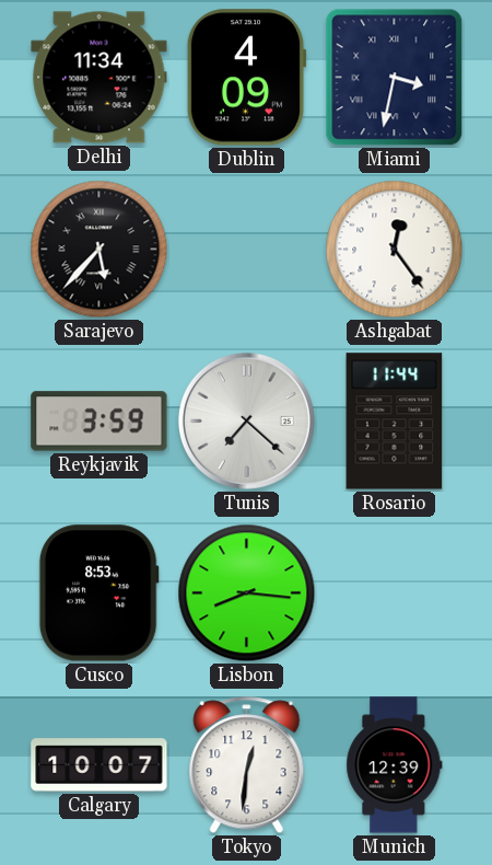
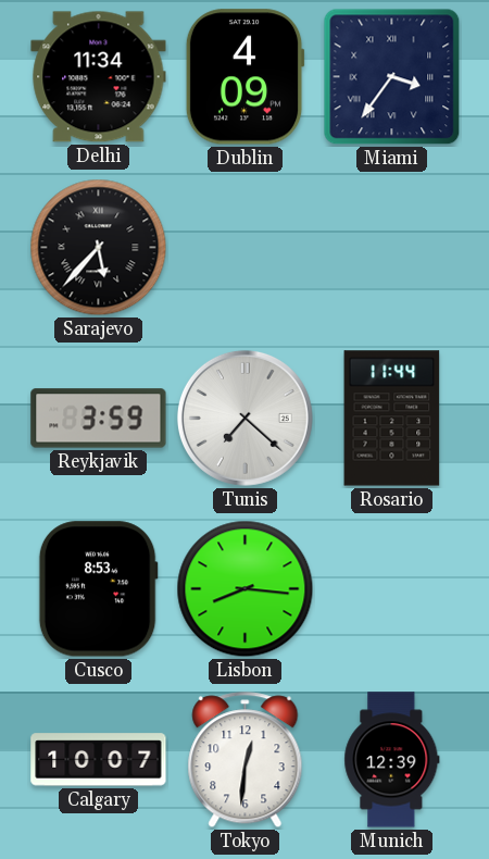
Miami: 3:32 -> 3:36 (392, 77)
Ashgabat: 12:24 -> none (395, 250)
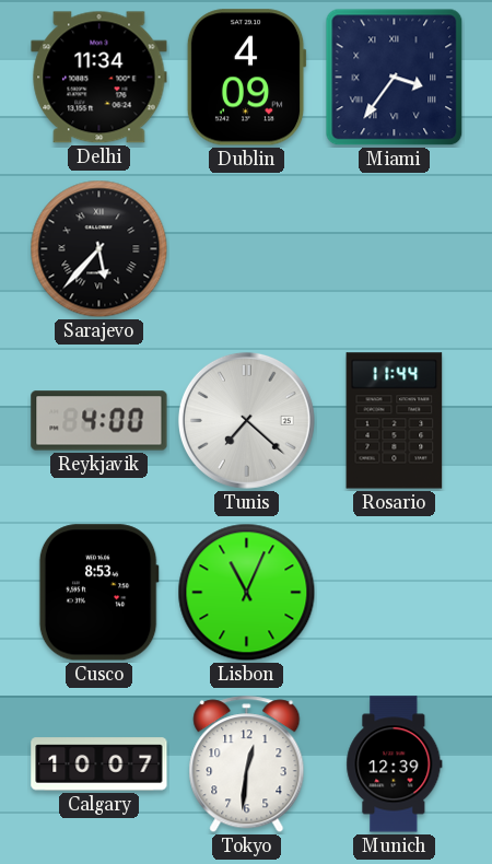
Reykjavik: 3:59 -> 4:00 (99, 421)
Lisbon: 8:16 -> 11:04 (247, 593)
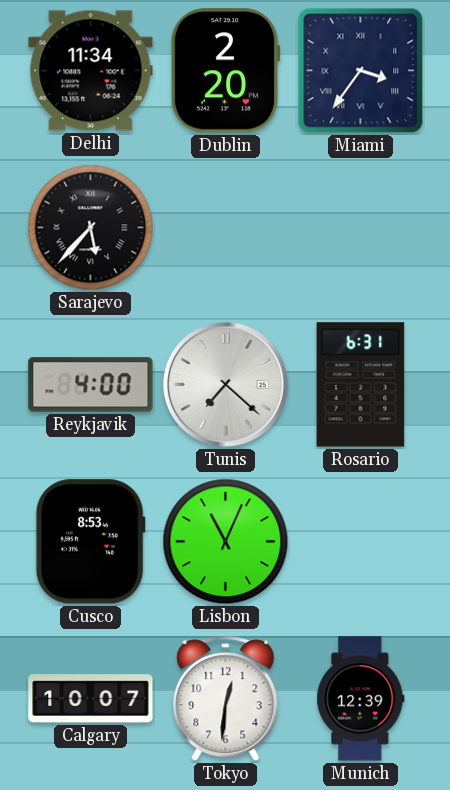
Dublin: 4:09 -> 2:20 (225, 71)
Rosario: 11:44 -> 6:31 (361, 385)
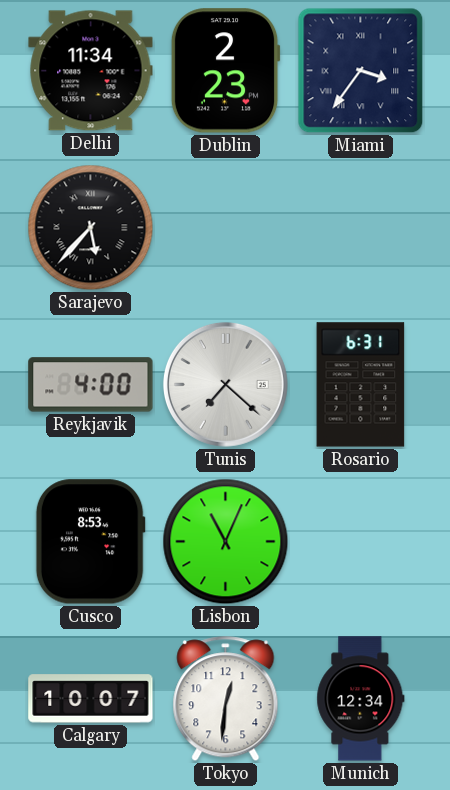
Dublin: 2:20 -> 2:23 (225, 71)
Munich: 12:39 -> 12:34 (361, 699)
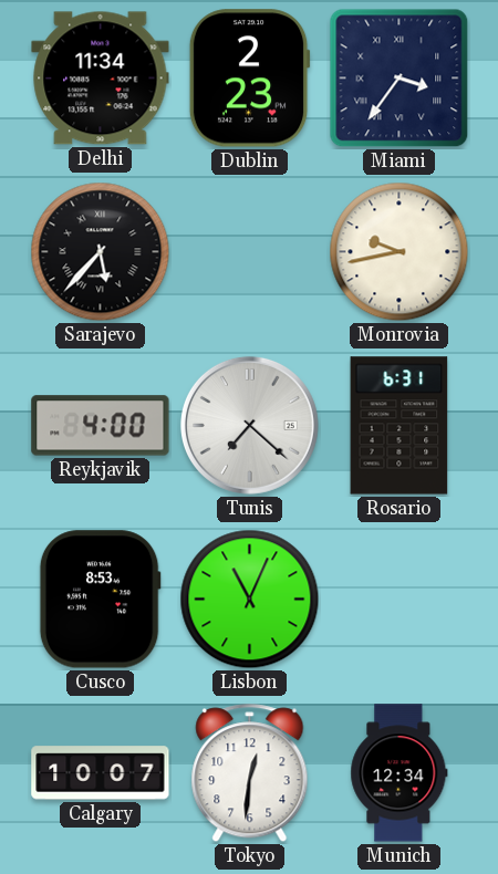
Monrovia: none -> 9:43 (400, 252)
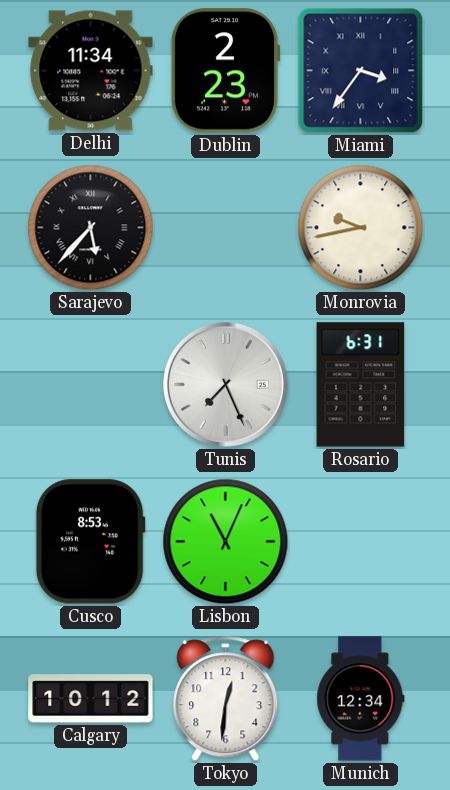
Reykjavik: 4:00 -> none (101, 426)
Tunis: 7:22 -> 7:26 (225, 384)
Calgary: 10:07 -> 10:12 (91, 699)
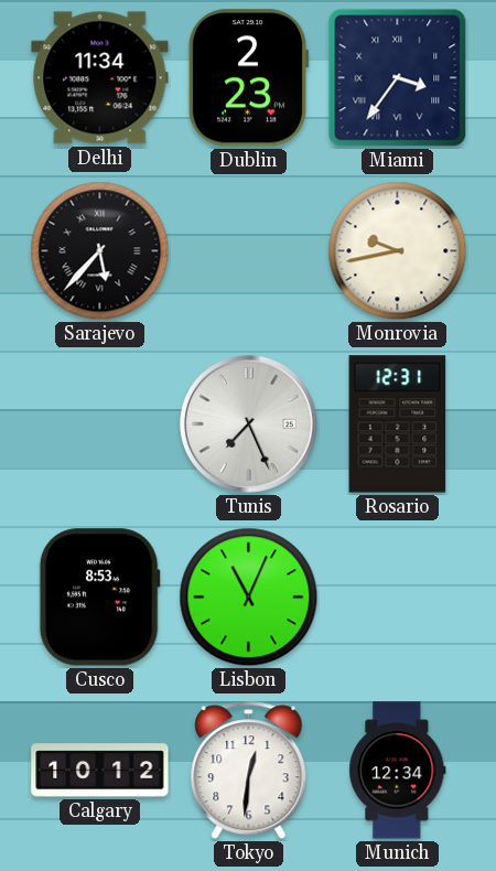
Rosario: 6:31 -> 12:31 (398, 424)
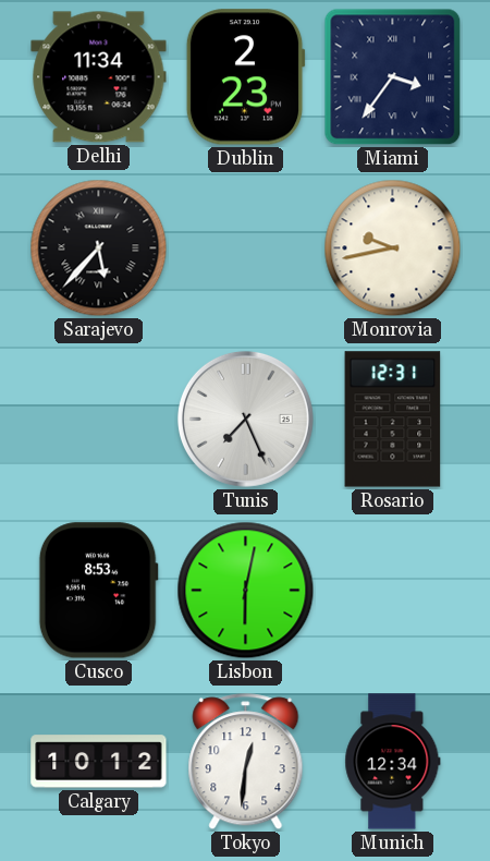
Lisbon: 11:04 -> 6:02 (246, 591)
